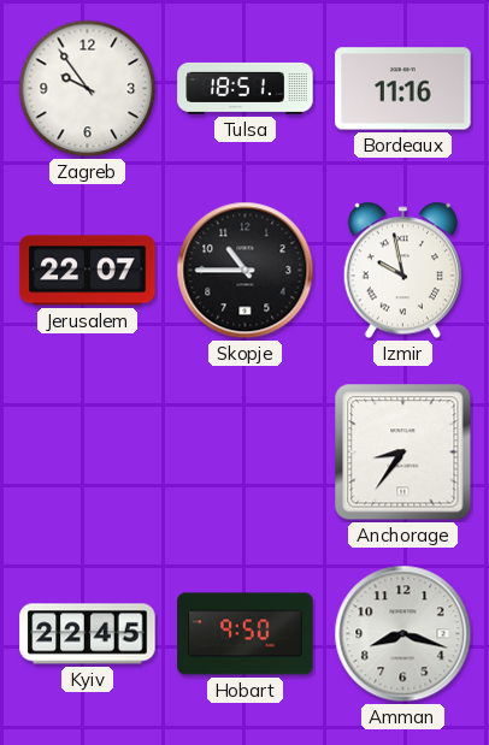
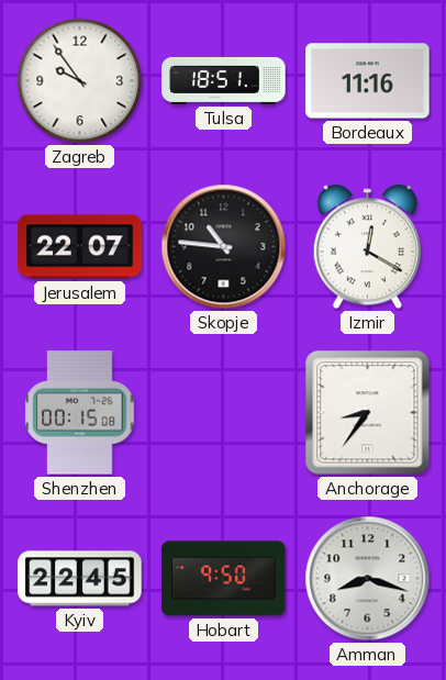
Skopje: 10:45 -> 10:46 (224, 247)
Izmir: 9:58 -> 12:20 (367, 247)
Shenzhen: none -> 00:15 (80, 413)
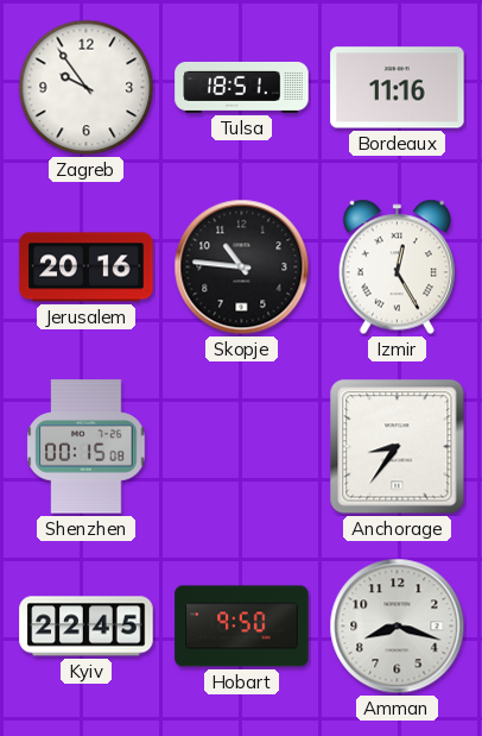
Jerusalem: 22:07 -> 20:16 (87, 268)
Izmir: 12:20 -> 12:25 (397, 268)
